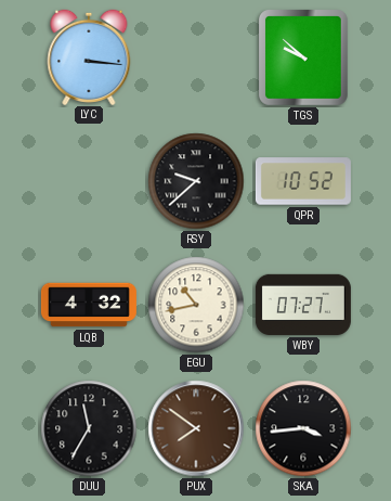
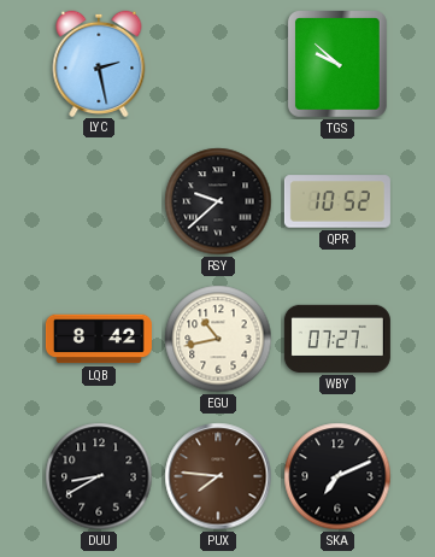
LYC: 3:16 -> 2:28 (99, 63)
LQB: 4:32 -> 8:42 (99, 339)
DUU: 11:35 -> 8:40 (99, 476)
PUX: 7:51 -> 7:46 (218, 476)
SKA: 3:44 -> 7:11 (337, 476)
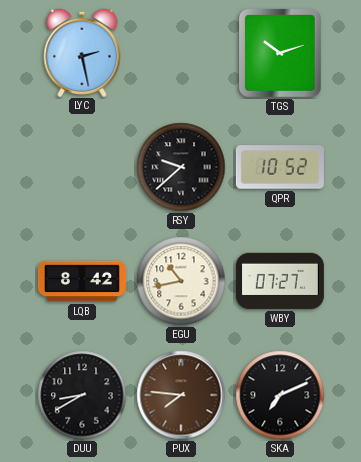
TGS: 9:52 -> 10:12 (281, 54)
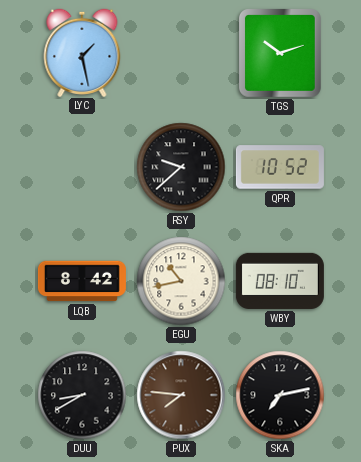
LYC: 2:28 -> 1:28 (82, 52)
WBY: 07:27 -> 08:10 (280, 281)
SKA: 7:11 -> 7:13 (280, 395)
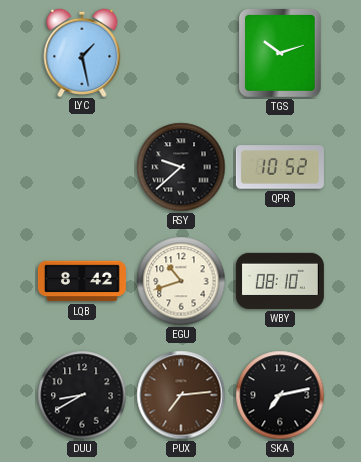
EGU: 10:43 -> 10:42 (181, 281)
PUX: 7:46 -> 7:14 (181, 395)
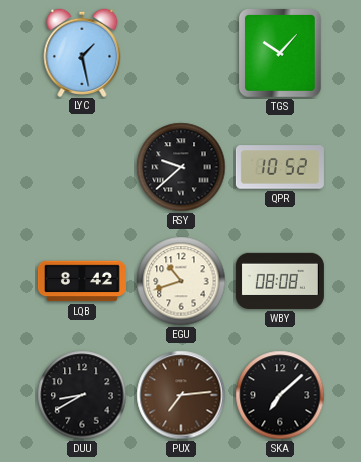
TGS: 10:12 -> 10:07 (281, 54)
WBY: 08:10 -> 08:08 (280, 281)
SKA: 7:13 -> 7:08 (280, 395)
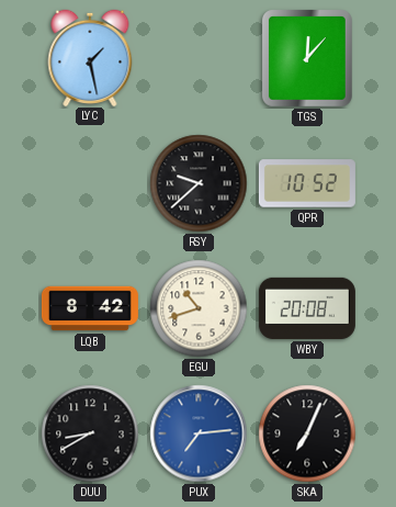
TGS: 10:07 -> 12:07 (308, 59)
WBY: 08:08 -> 20:08 (307, 308)
PUX dial: brown -> blue (199, 433)
SKA: 7:08 -> 7:04 (307, 433)
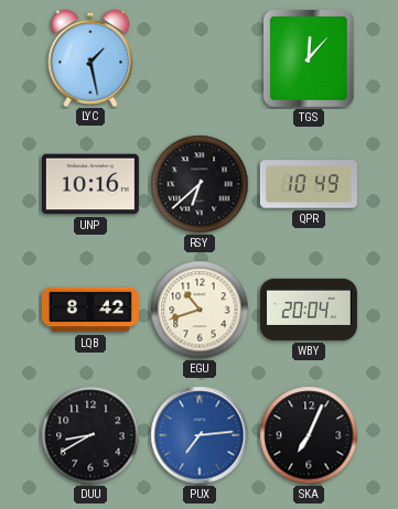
UNP: none -> 10:16 (90, 184)
RSY: 9:38 -> 6:38 (200, 184)
QPR: 10:52 -> 10:49 (309, 184)
WBY: 20:08 -> 20:04 (309, 310)
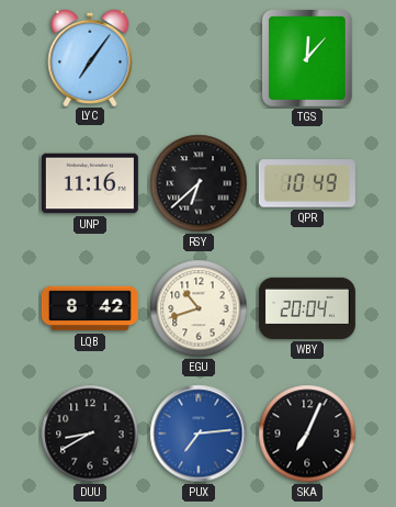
LYC: 1:28 -> 7:06 (90, 57)
UNP: 10:16 -> 11:16 (90, 183)
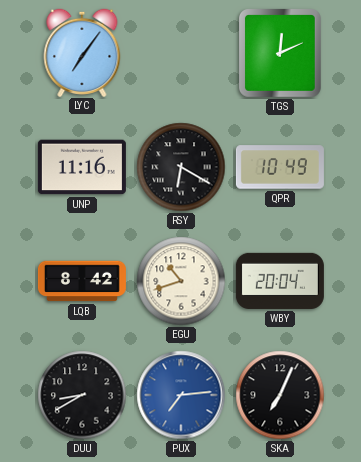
TGS: 12:07 -> 12:11 (281, 54)
RSY: 6:38 -> 6:20 (181, 167)
